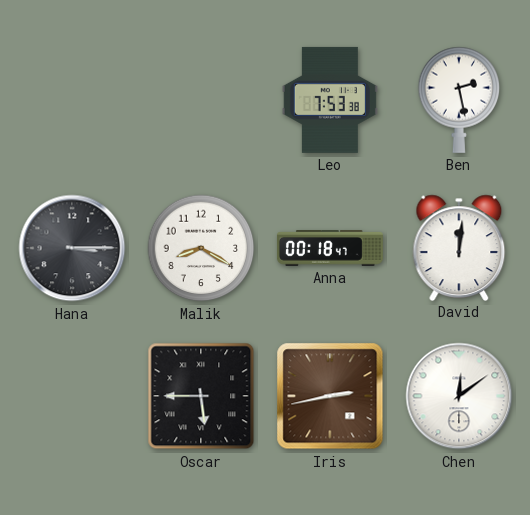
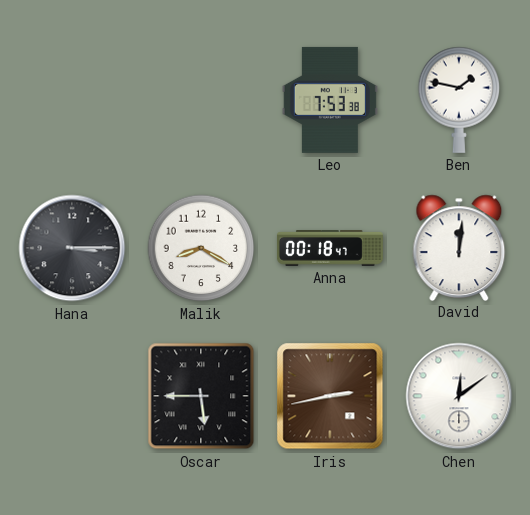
Ben: 2:28 -> 1:47 (459, 100)
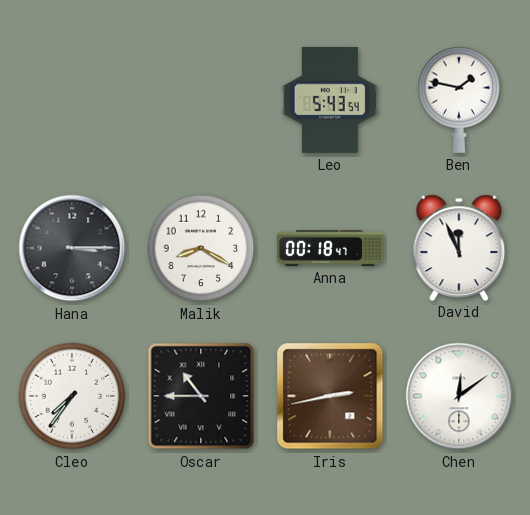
Leo: 7:53 -> 5:43 (330, 100)
David: 12:01 -> 11:56 (459, 247)
Cleo: none -> 7:36 (72, 396)
Oscar: 5:45 -> 10:45 (201, 396)
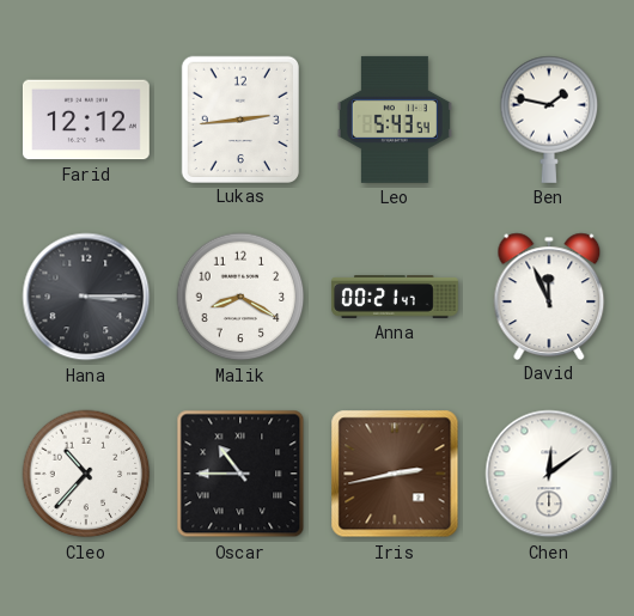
Farid: none -> 12:12 (86, 120)
Lukas: none -> 2:44 (240, 118)
Anna: 00:18 -> 00:21 (395, 297)
Cleo: 7:36 -> 10:37 (86, 474)
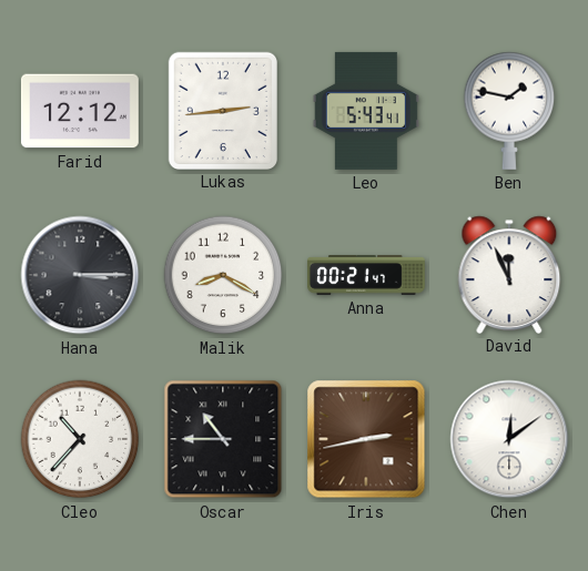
Leo: 5:43:54 -> 5:43:41 (366, 111)
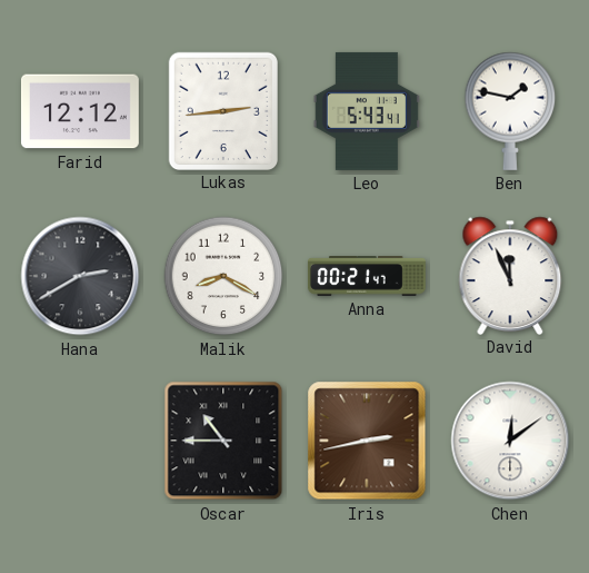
Hana: 3:15 -> 2:40 (80, 276)
Cleo: 10:37 -> none (80, 439)
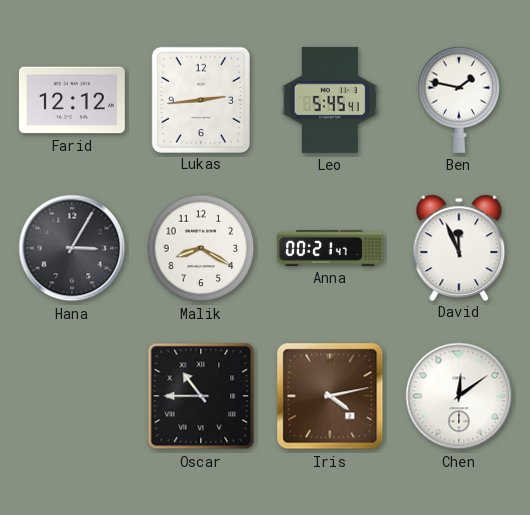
Leo: 5:43 -> 5:45 (330, 100)
Hana: 2:40 -> 3:05 (72, 248)
Iris: 2:43 -> 4:13 (330, 396)
